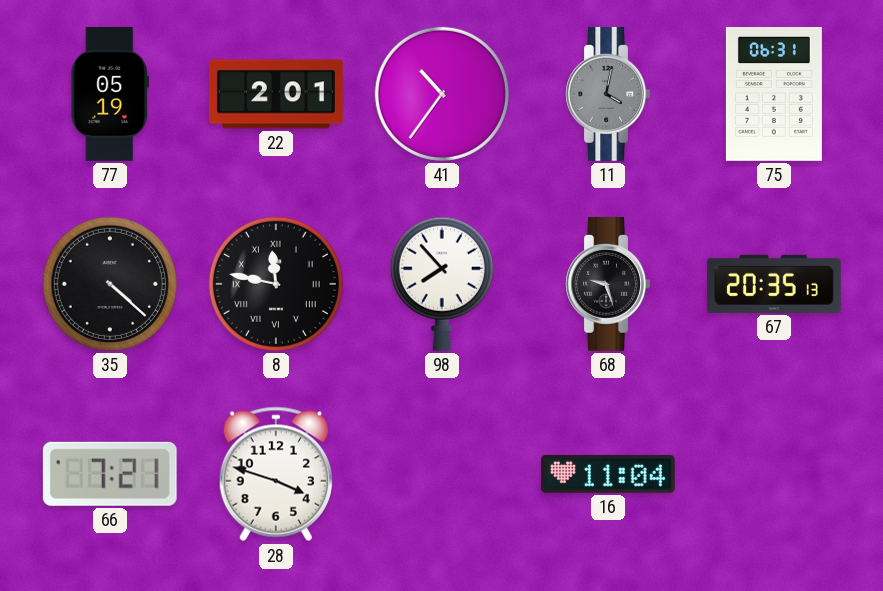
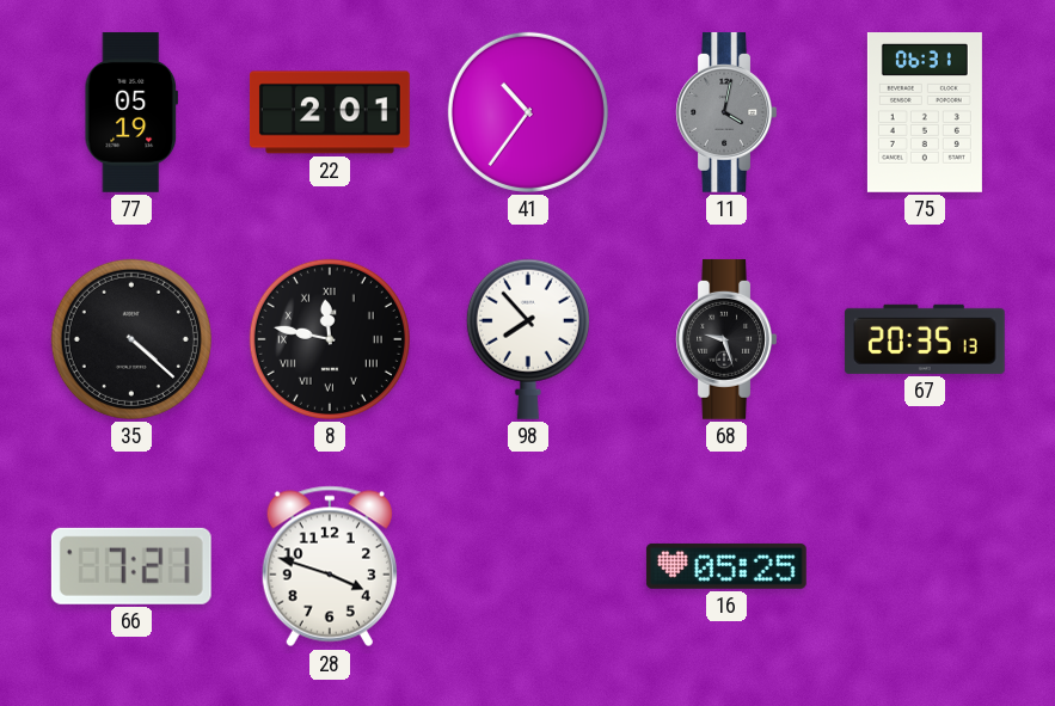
16: 11:04 -> 05:25 (726, 566)
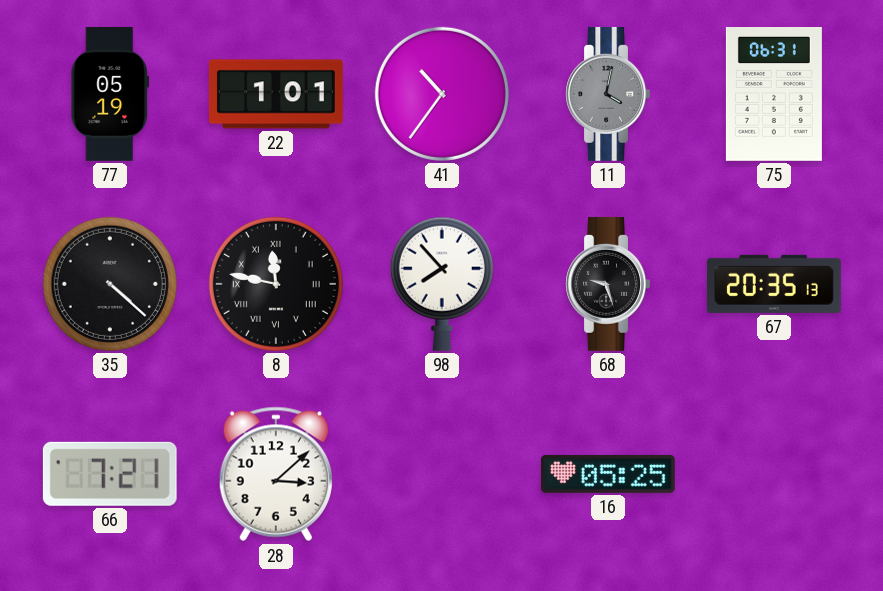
22: 2:01 -> 1:01 (276, 94)
28: 3:48 -> 3:08 (276, 474)
